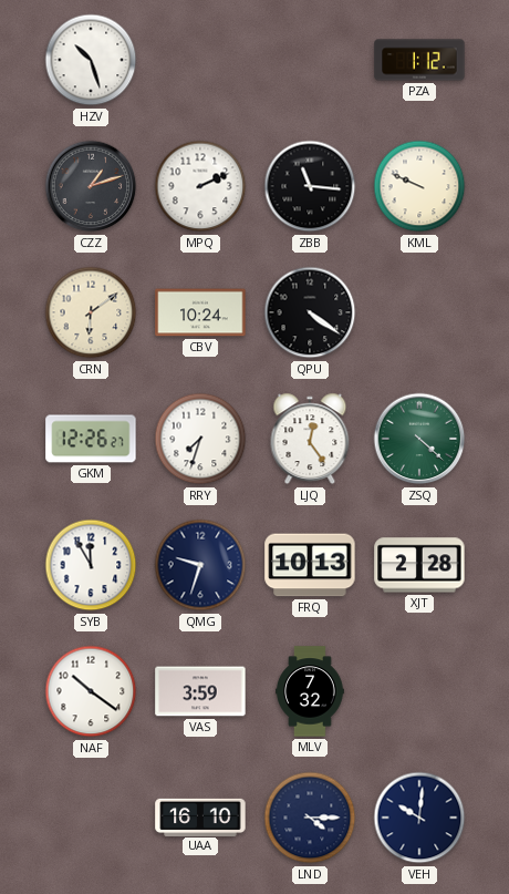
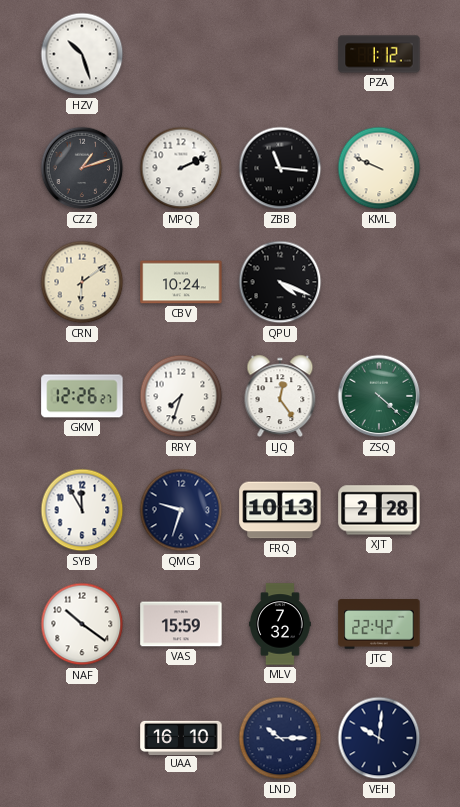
QPU: 4:21 -> 4:19 (280, 282)
VAS: 3:59 -> 15:59 (181, 624)
JTC: none -> 22:42 (379, 624)
LND: 4:15 -> 10:15 (280, 738)
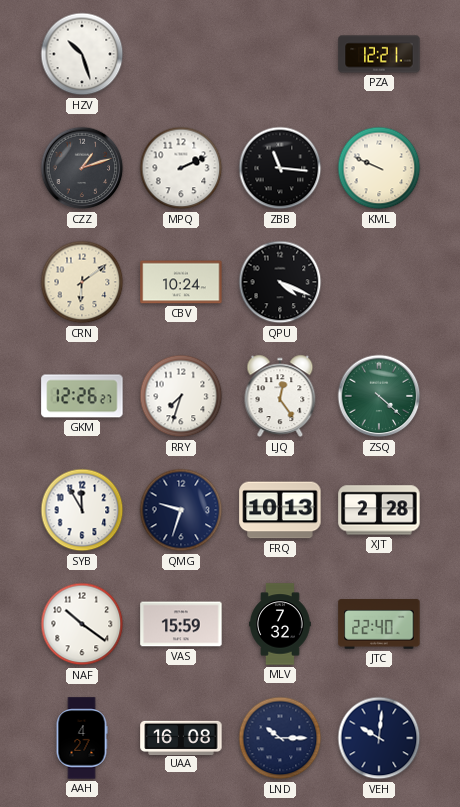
PZA: 1:12 -> 12:21 (379, 54)
JTC: 22:42 -> 22:40 (379, 624)
AAH: none -> 4:27 (82, 738)
UAA: 16:10 -> 16:08 (181, 737)
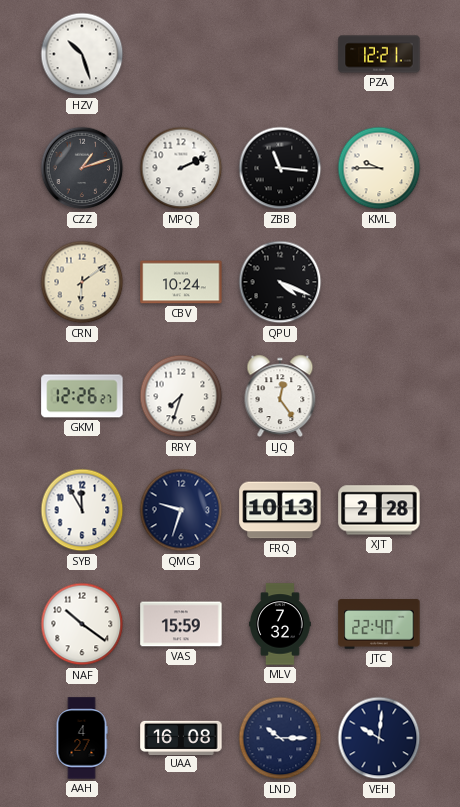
KML: 9:49 -> 9:45 (379, 168)
ZSQ: 4:22 -> none (379, 396)
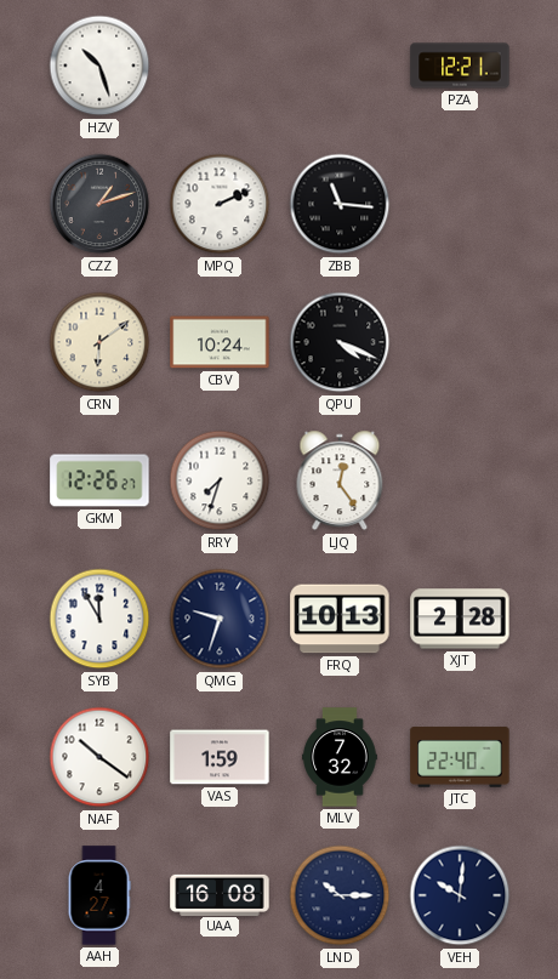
KML: 9:45 -> none (379, 168)
VAS: 15:59 -> 1:59 (220, 757)
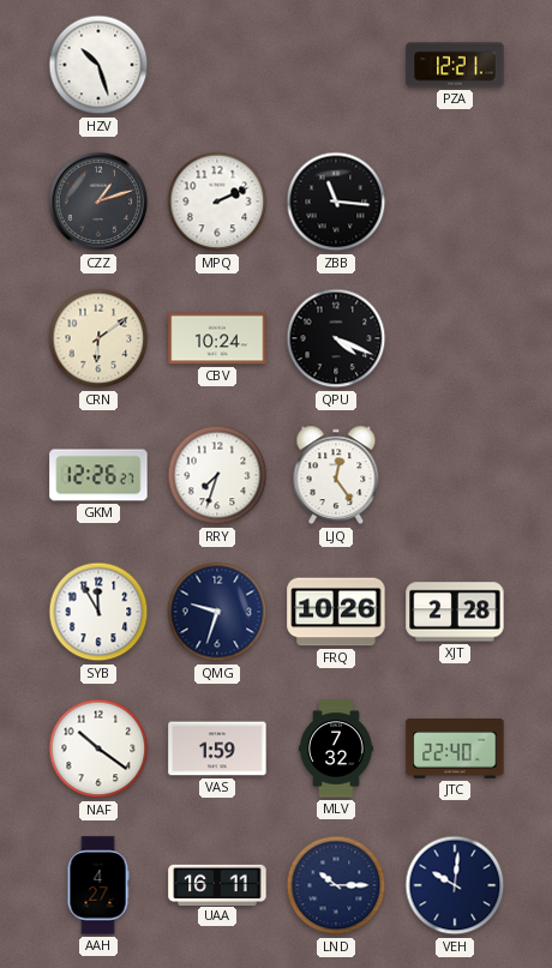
FRQ: 10:13 -> 10:26 (336, 612)
UAA: 16:08 -> 16:11 (217, 884)
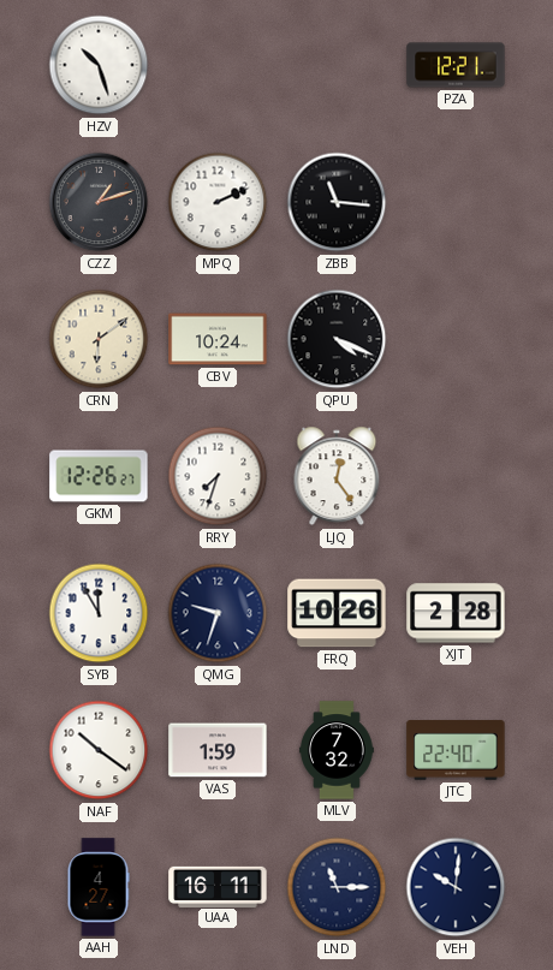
LND: 10:15 -> 11:15 (337, 887)
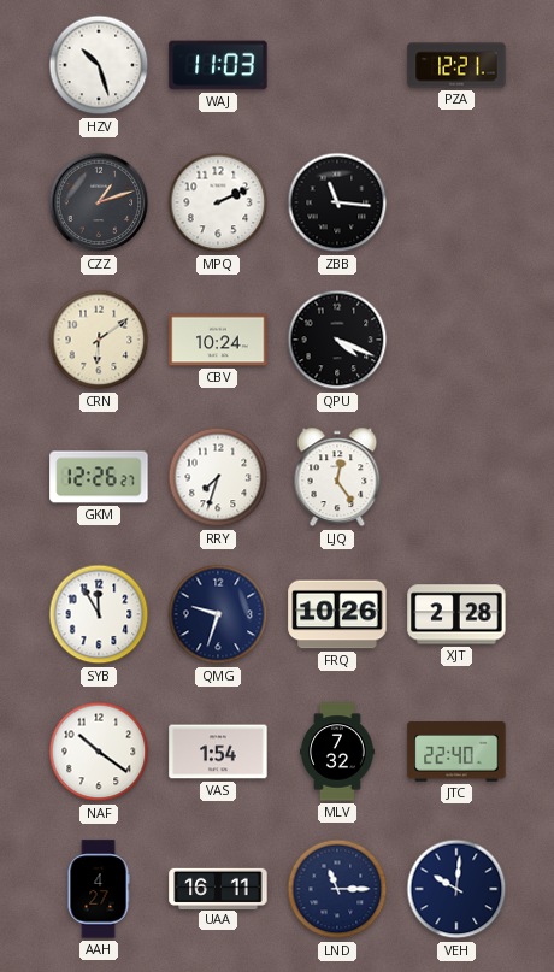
WAJ: none -> 11:03 (218, 65)
VAS: 1:59 -> 1:54 (218, 752)
